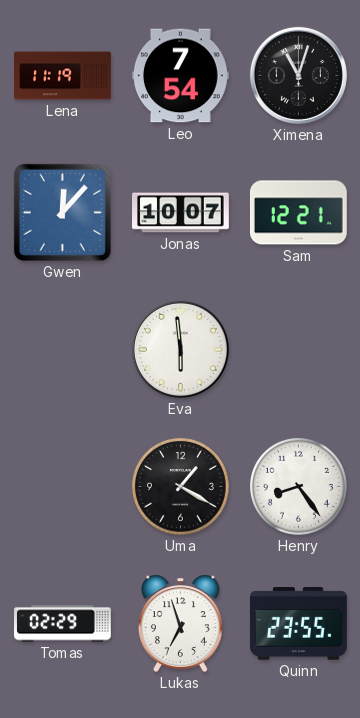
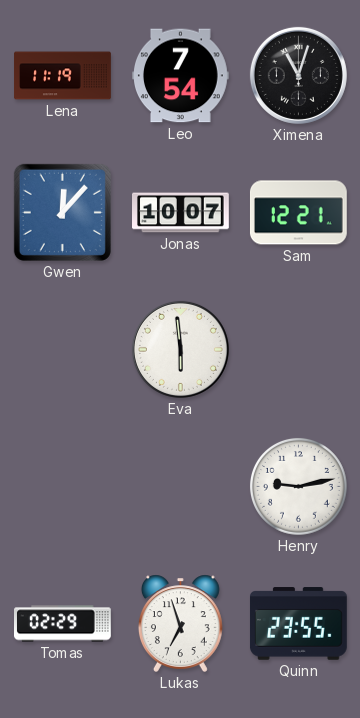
Uma: 1:20 -> none (180, 486)
Henry: 8:24 -> 9:13 (298, 486)
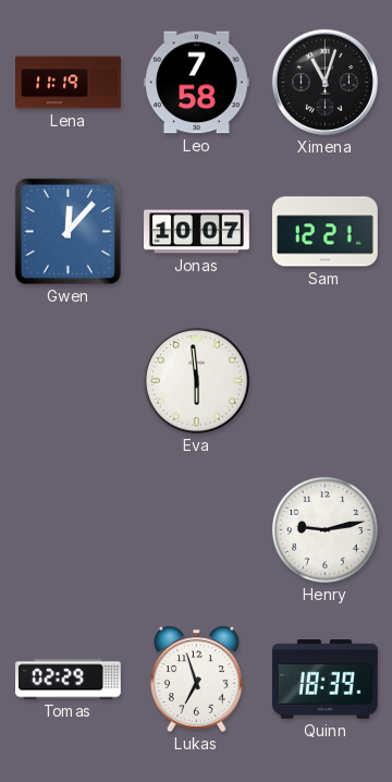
Leo: 7:54 -> 7:58 (197, 83)
Quinn: 23:55 -> 18:39 (324, 680)
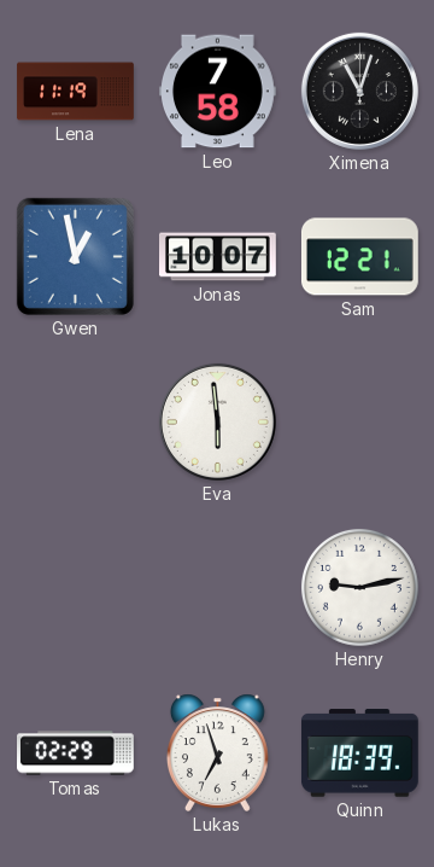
Gwen: 12:07 -> 12:58 (75, 256)
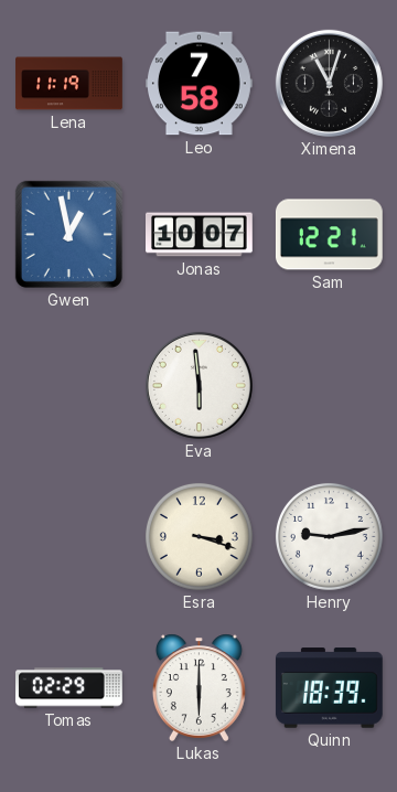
Esra: none -> 3:18 (198, 536)
Lukas: 6:57 -> 6:00 (198, 687)
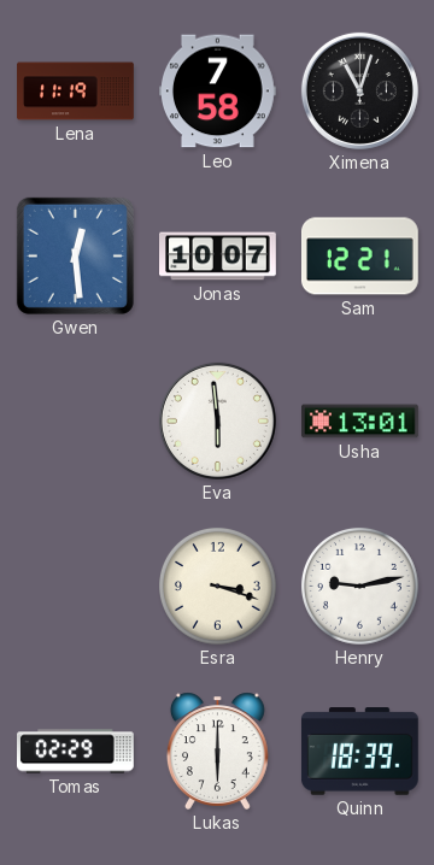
Gwen: 12:58 -> 12:29 (75, 255)
Usha: none -> 13:01 (360, 422)
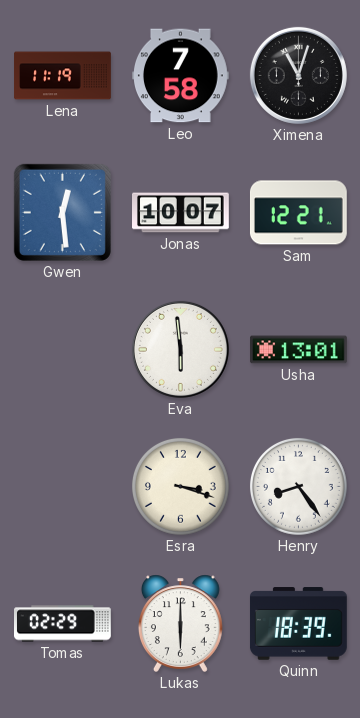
Henry: 9:13 -> 8:24 (298, 486)
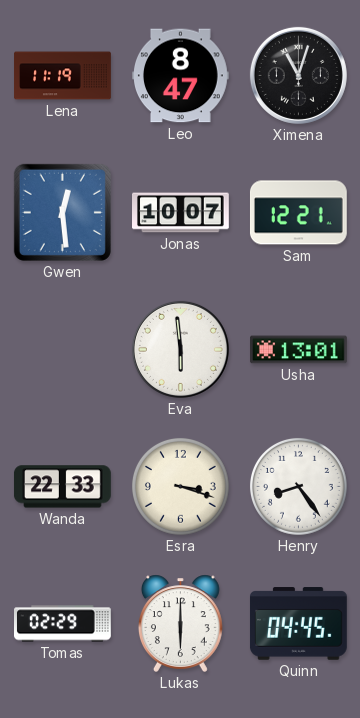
Leo: 7:58 -> 8:47 (181, 76)
Wanda: none -> 22:33 (62, 487)
Quinn: 18:39 -> 04:45 (298, 624)
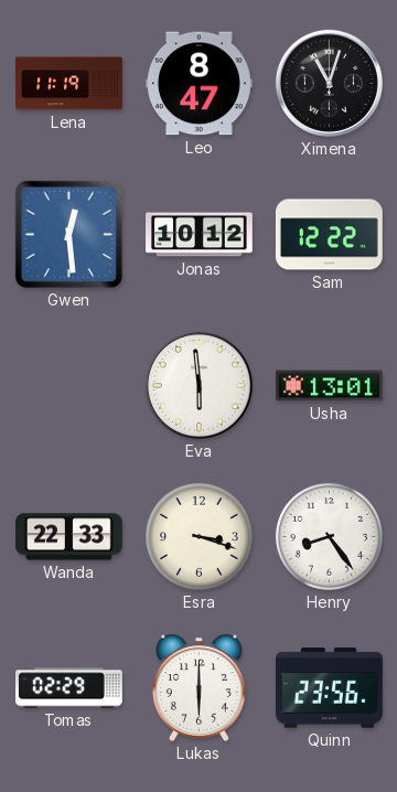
Jonas: 10:07 -> 10:12 (200, 235)
Sam: 12:21 -> 12:22 (329, 235)
Quinn: 04:45 -> 23:56 (329, 688)
